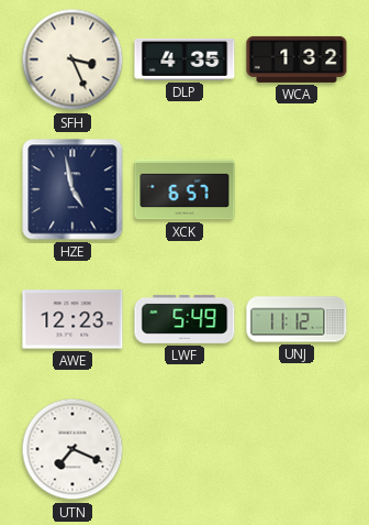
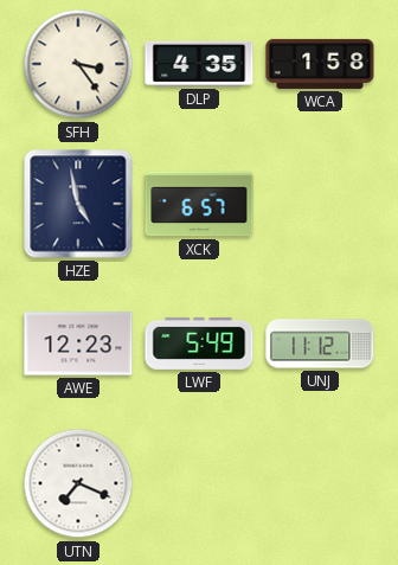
SFH: 3:26 -> 3:24 (78, 64)
WCA: 1:32 -> 1:58 (320, 64)
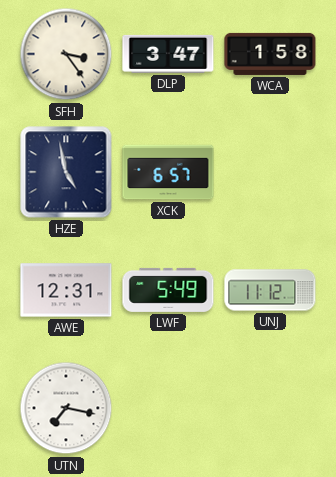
DLP: 4:35 -> 3:47 (168, 54)
AWE: 12:23 -> 12:31 (66, 290)
UTN: 7:19 -> 7:17 (66, 408)
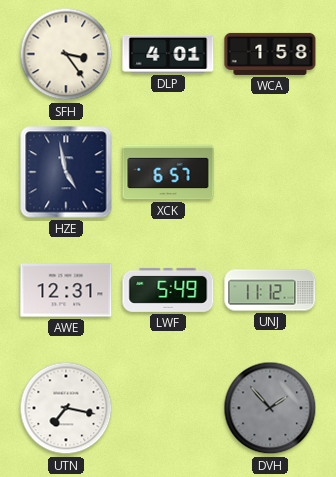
DLP: 3:47 -> 4:01 (168, 54)
DVH: none -> 1:53 (270, 408)
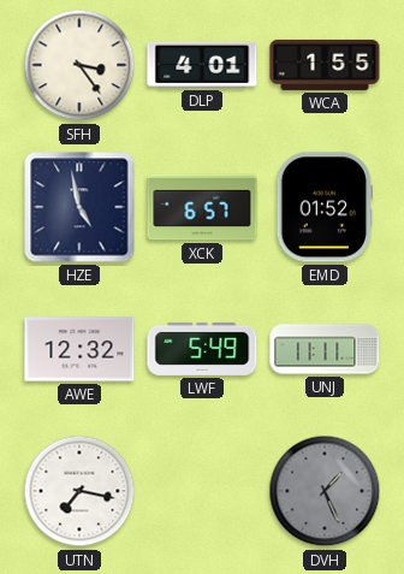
WCA: 1:58 -> 1:55 (325, 65)
EMD: none -> 01:52 (325, 207)
AWE: 12:31 -> 12:32 (79, 349)
UNJ: 11:12 -> 11:11 (325, 349)
DVH: 1:53 -> 1:26 (325, 491)
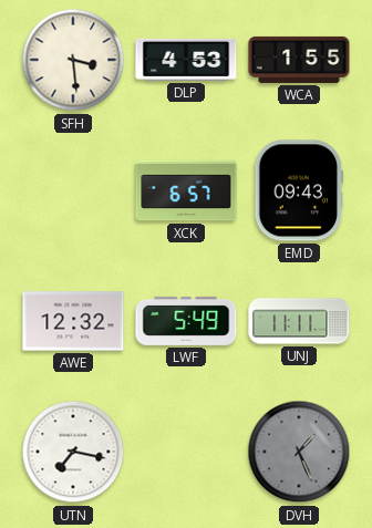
SFH: 3:24 -> 3:29 (73, 60)
DLP: 4:01 -> 4:53 (186, 60)
HZE: 4:58 -> none (79, 207)
EMD: 01:52 -> 09:43 (299, 190)
